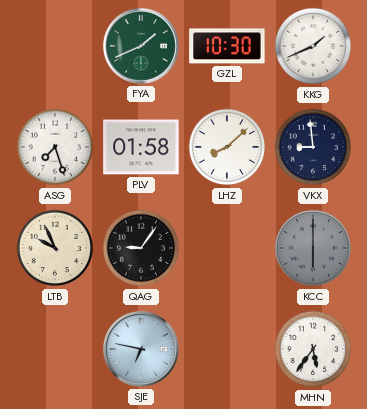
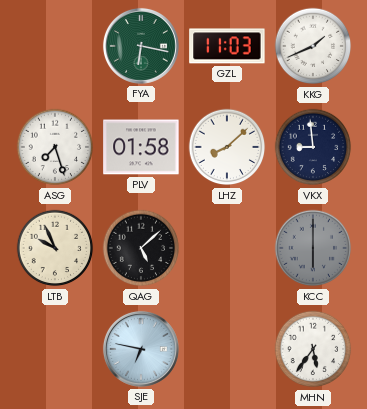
FYA: 1:41 -> 6:17 (141, 46)
GZL: 10:30 -> 11:03 (227, 46)
QAG: 9:06 -> 5:08 (141, 248)
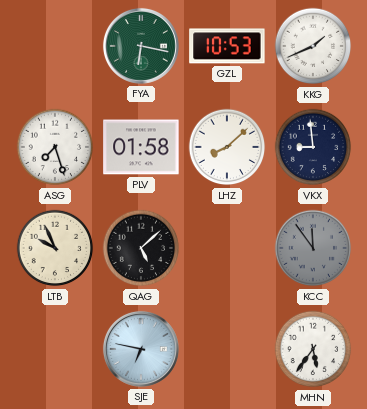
GZL: 11:03 -> 10:53 (227, 46)
KCC: 6:00 -> 11:54 (313, 248)
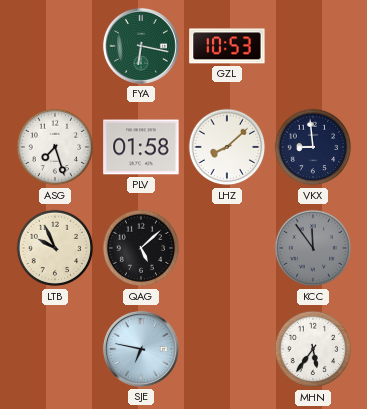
KKG: 1:41 -> none (313, 46)
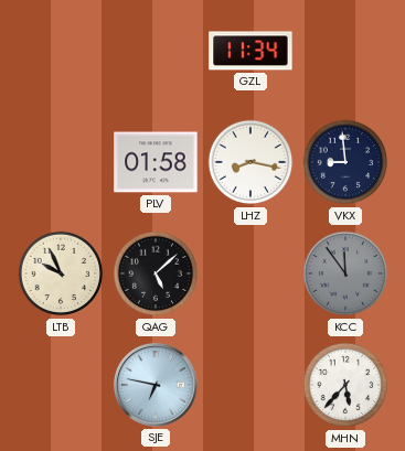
FYA: 6:17 -> none (141, 46)
GZL: 10:53 -> 11:34 (251, 51)
ASG: 7:27 -> none (55, 147)
LHZ: 8:08 -> 8:17 (251, 162)
MHN: 5:36 -> 5:37 (345, 385)
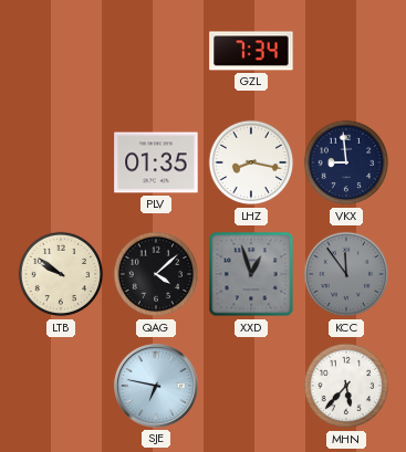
GZL: 11:34 -> 7:34 (251, 51)
PLV: 01:58 -> 01:35 (156, 162)
LTB: 9:56 -> 9:51 (61, 274)
QAG: 5:08 -> 4:08 (156, 274)
XXD: none -> 12:57 (251, 274)
